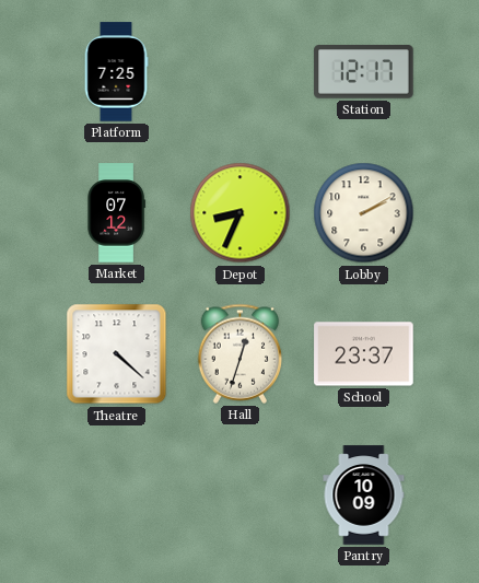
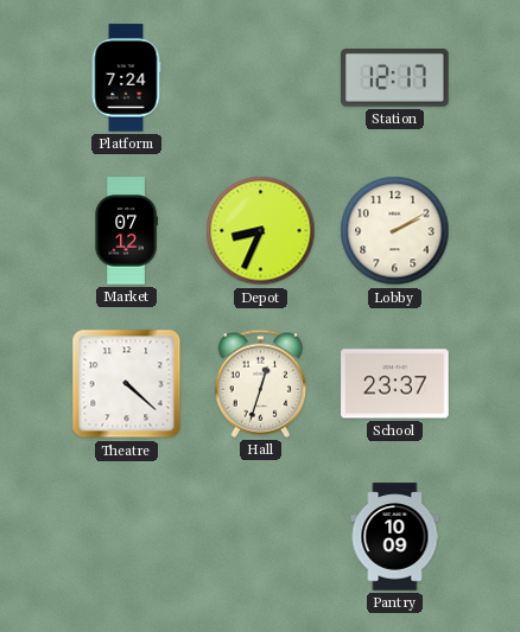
Platform: 7:25 -> 7:24 (126, 78)
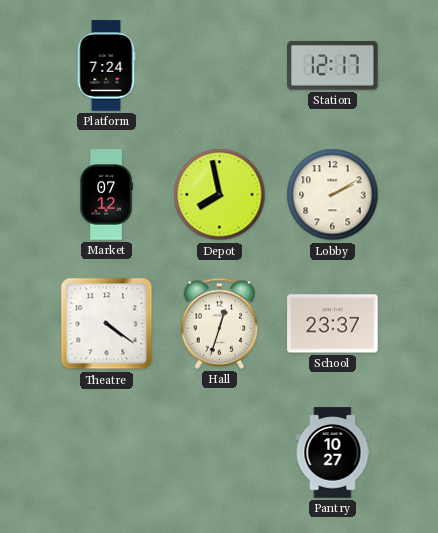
Depot: 8:34 -> 7:58 (220, 195)
Theatre: 4:22 -> 4:21 (107, 324)
Pantry: 10:09 -> 10:27 (333, 453)
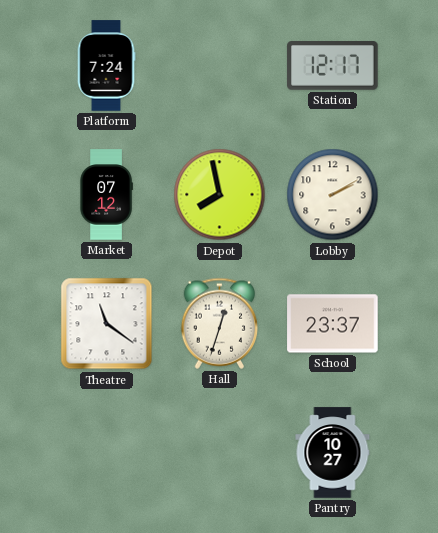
Theatre: 4:21 -> 11:21 (107, 324)
